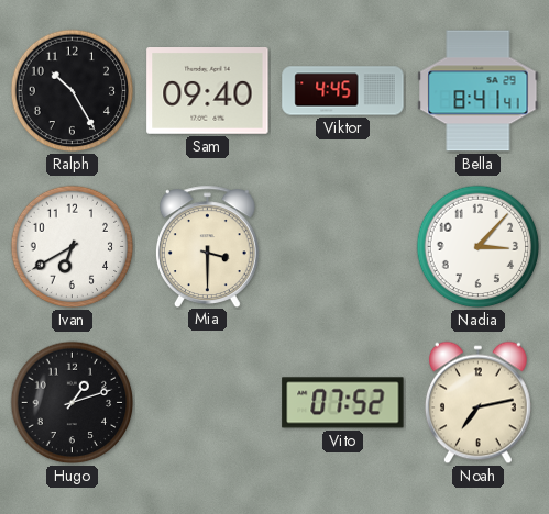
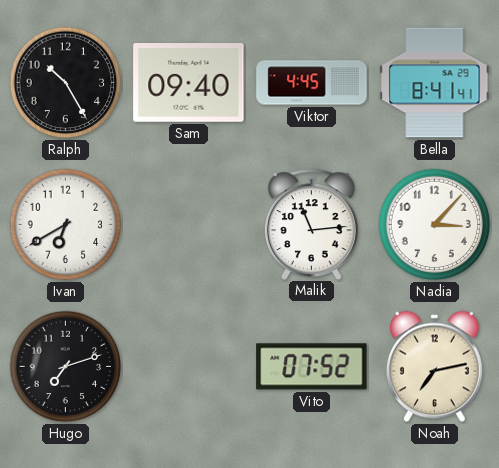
Mia: 3:30 -> none (207, 246)
Malik: none -> 11:14 (311, 224)
Hugo: 1:12 -> 7:12 (66, 367)
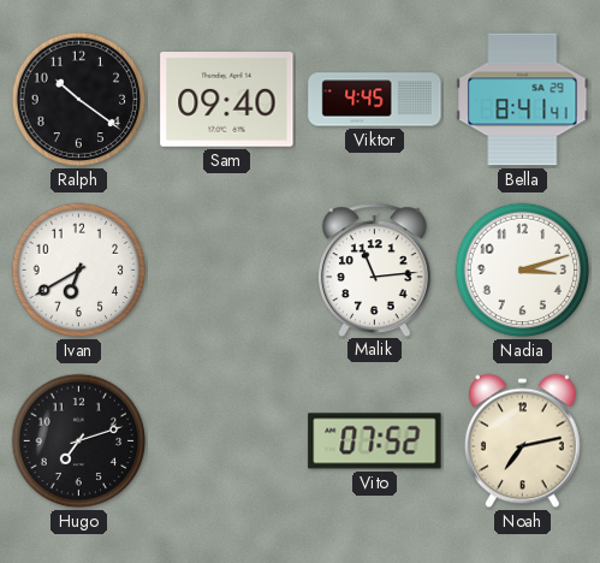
Ralph: 10:25 -> 10:21 (79, 100)
Nadia: 3:07 -> 3:12 (523, 271)
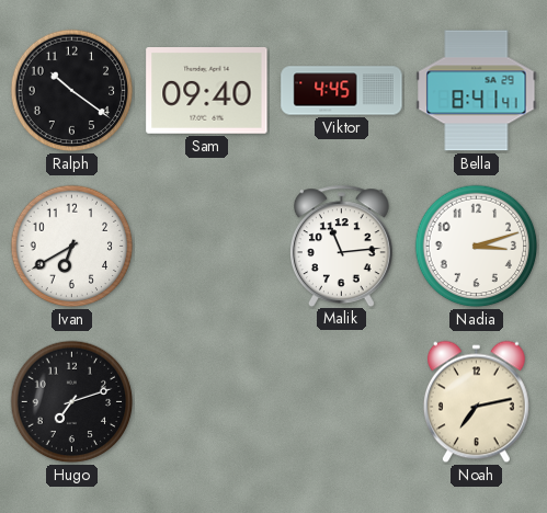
Vito: 07:52 -> none (375, 441)
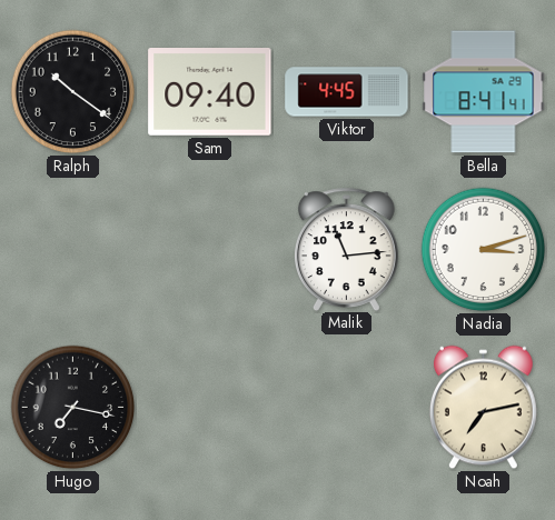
Ivan: 6:40 -> none (72, 247)
Hugo: 7:12 -> 7:17 (73, 408)
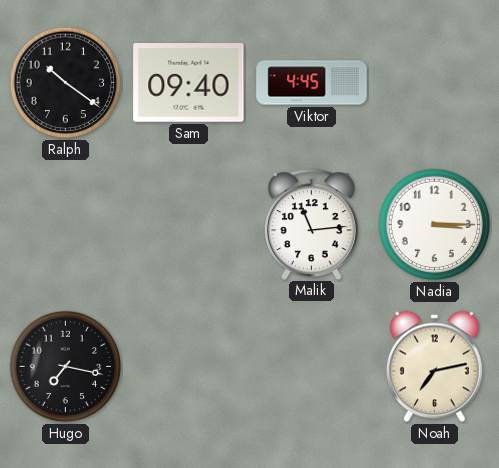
Bella: 8:41 -> none (484, 92)
Nadia: 3:12 -> 3:15 (435, 225)
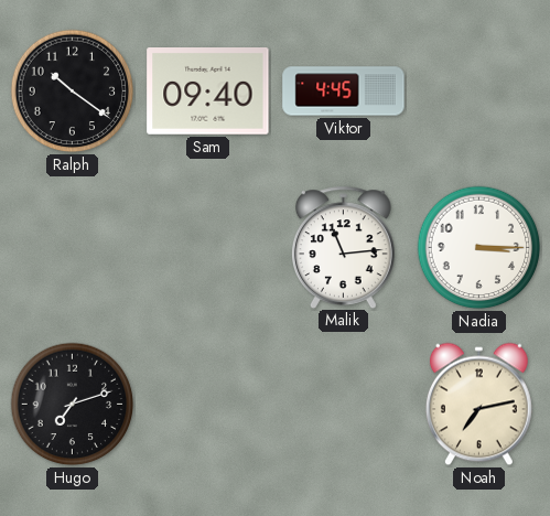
Hugo: 7:17 -> 7:12 (73, 405)
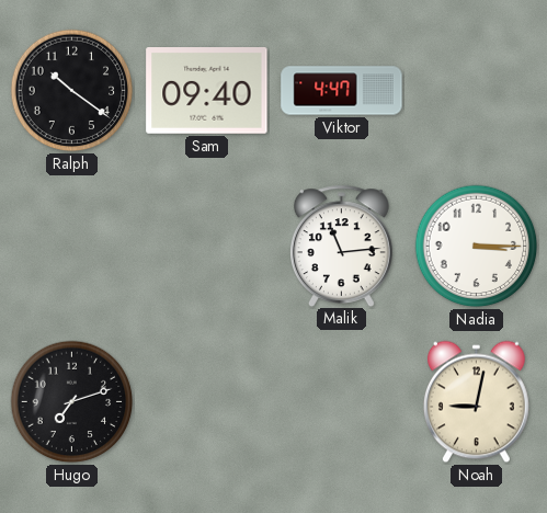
Viktor: 4:45 -> 4:47 (342, 91)
Noah: 7:13 -> 9:02 (476, 402)
